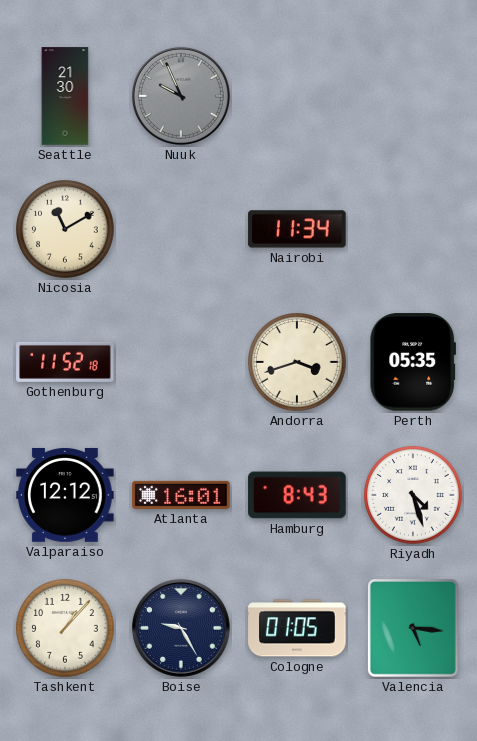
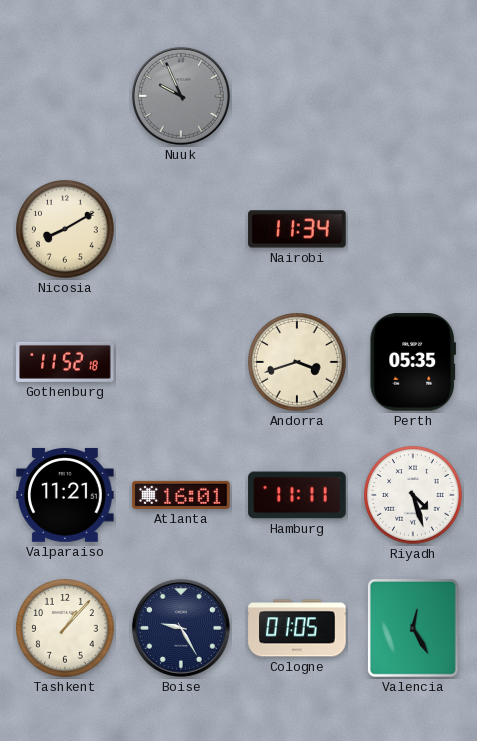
Seattle: 21:30 -> none (65, 96)
Nicosia: 11:10 -> 8:10 (65, 229)
Valparaiso: 12:12 -> 11:21 (65, 495)
Hamburg: 8:43 -> 11:11 (297, 495)
Valencia: 5:16 -> 12:25 (413, 628)
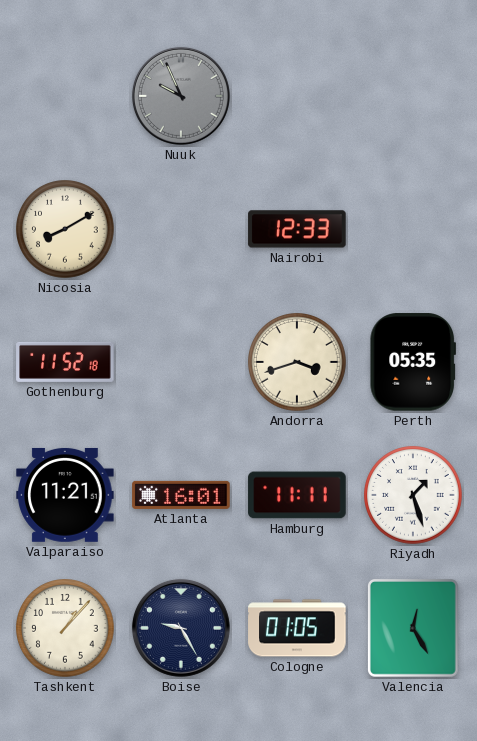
Nairobi: 11:34 -> 12:33 (297, 229)
Riyadh: 4:27 -> 1:27 (413, 495)
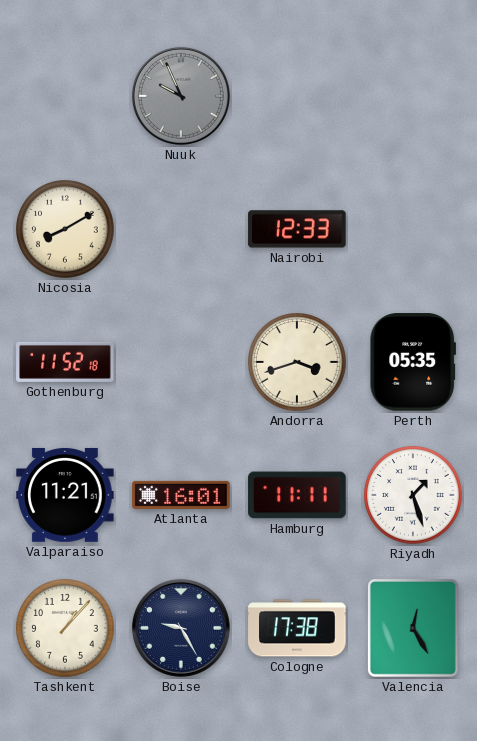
Cologne: 01:05 -> 17:38 (297, 628)
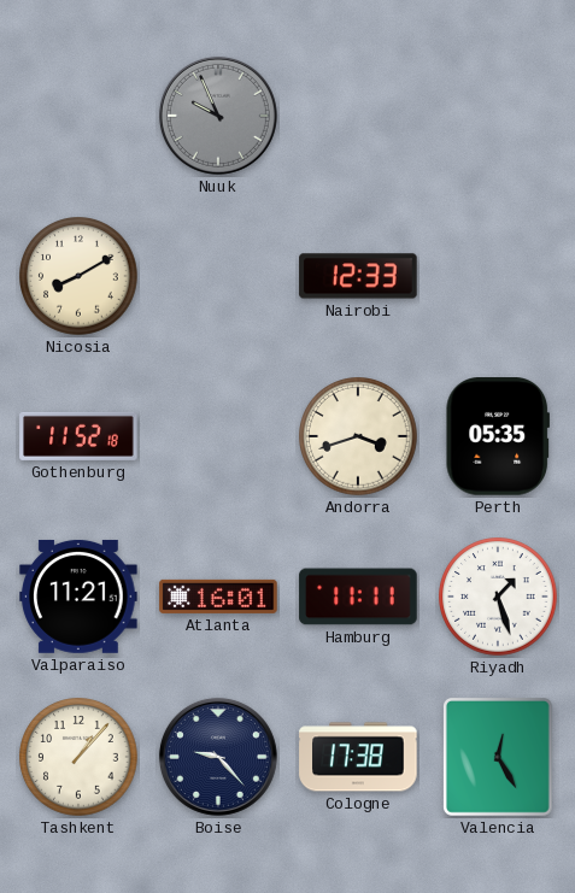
Boise: 9:25 -> 9:23 (218, 757)
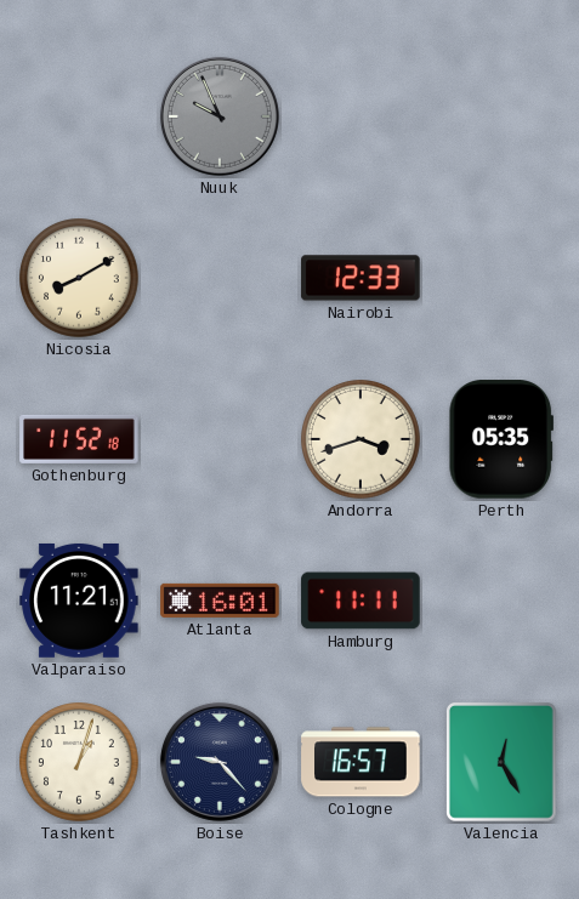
Riyadh: 1:27 -> none (498, 597)
Tashkent: 1:07 -> 1:03 (79, 762)
Cologne: 17:38 -> 16:57 (361, 762)
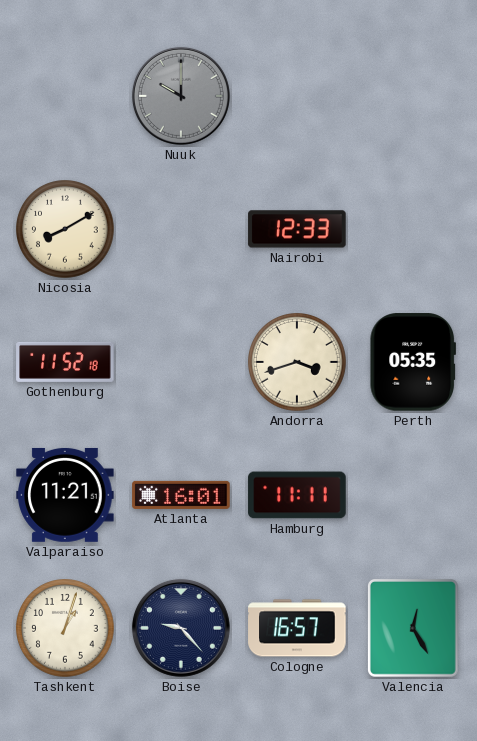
Nuuk: 9:56 -> 10:00 (181, 96)
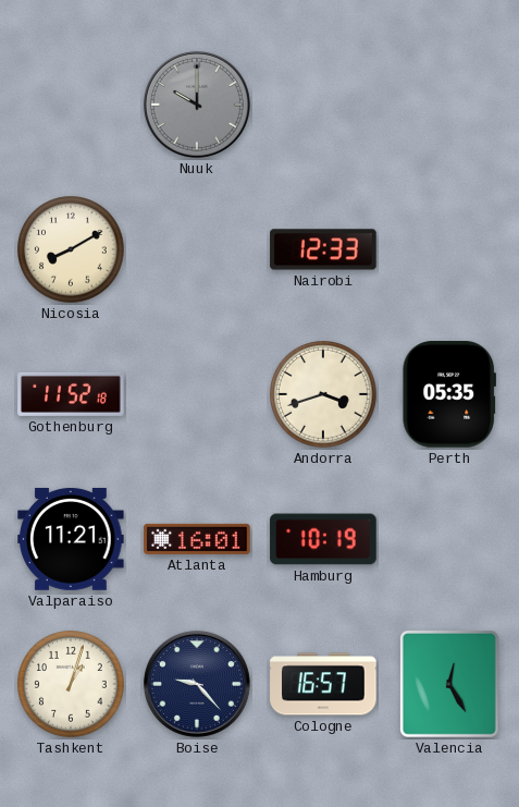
Hamburg: 11:11 -> 10:19 (323, 539)
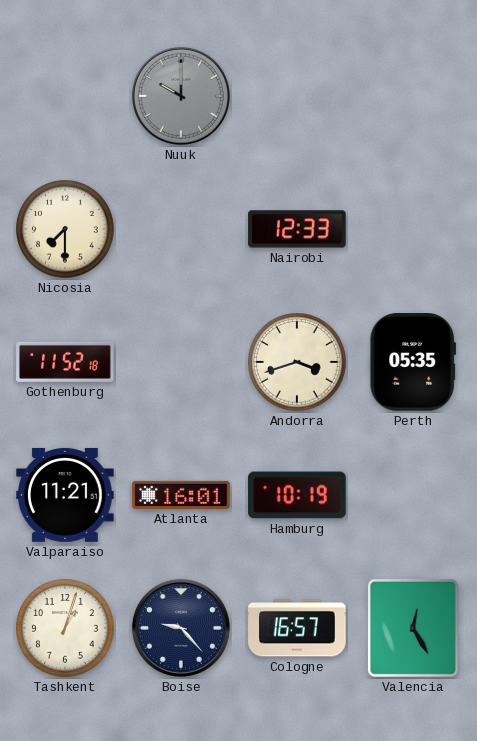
Nicosia: 8:10 -> 7:30 (65, 229)
